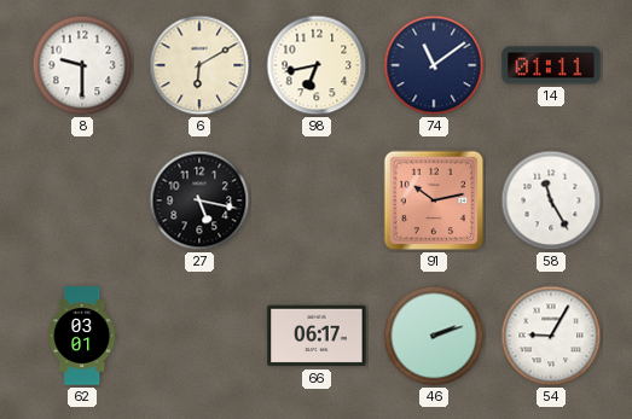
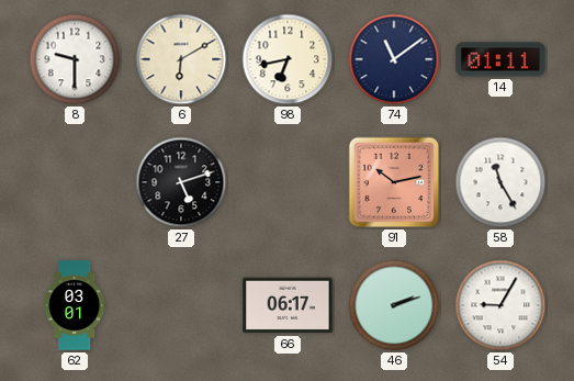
27: 5:17 -> 5:12 (181, 182)
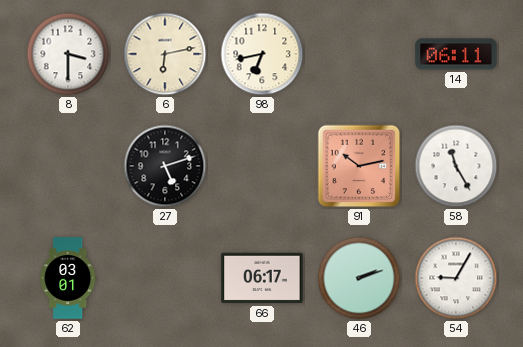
8: 9:30 -> 3:30 (68, 54)
6: 6:10 -> 6:13 (165, 54)
74: 11:09 -> none (394, 59)
14: 01:11 -> 06:11 (456, 54)
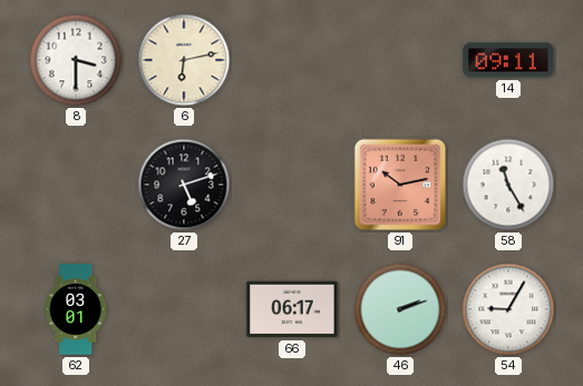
98: 6:43 -> none (262, 54)
14: 06:11 -> 09:11 (508, 60)
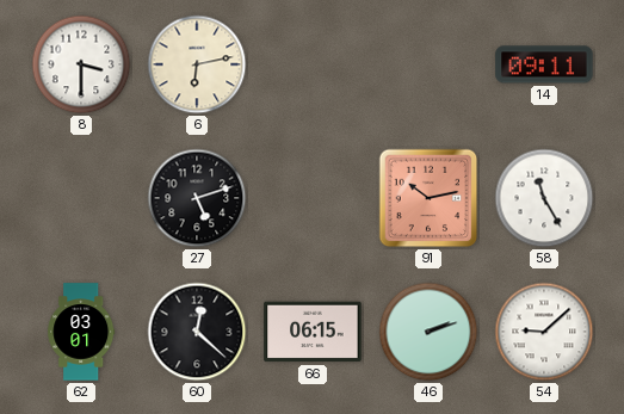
60: none -> 12:22 (197, 332)
66: 06:17 -> 06:15 (313, 332)
54: 9:05 -> 9:08 (544, 332)
